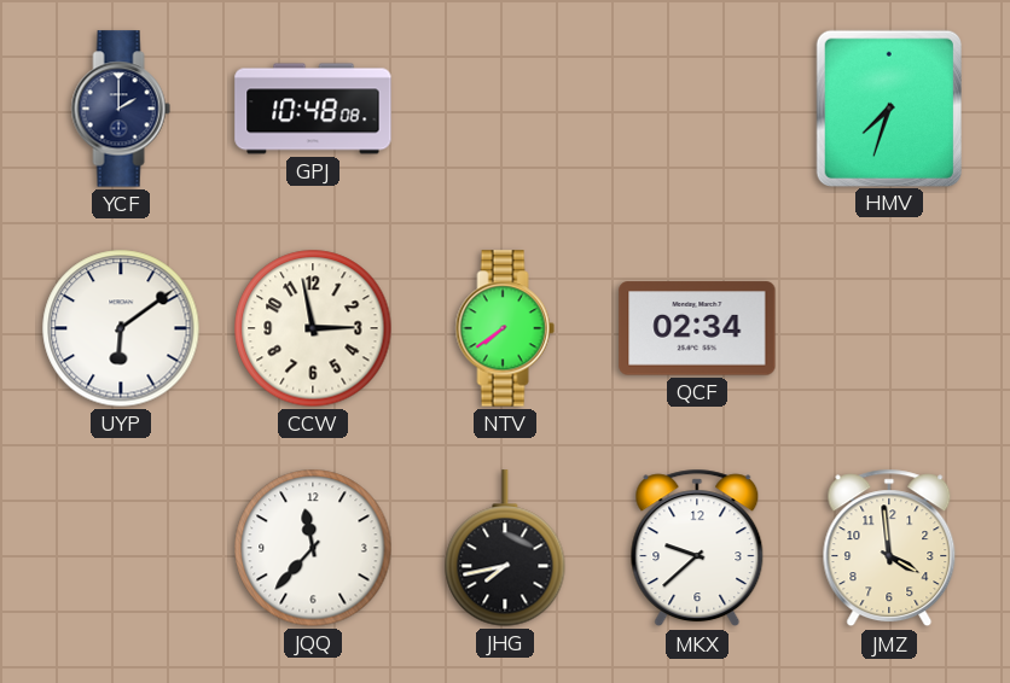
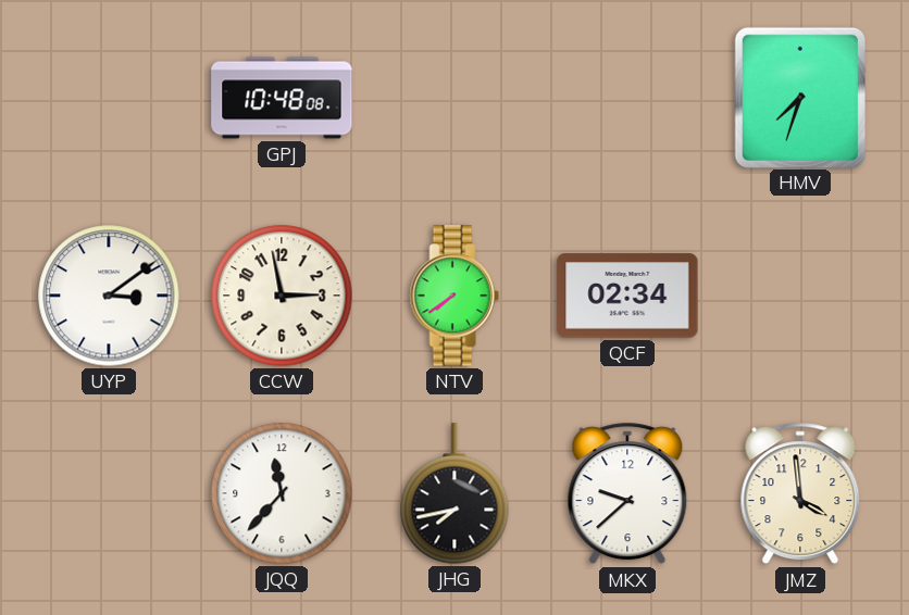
YCF: 2:00 -> none (121, 109)
UYP: 6:09 -> 3:09 (109, 296)
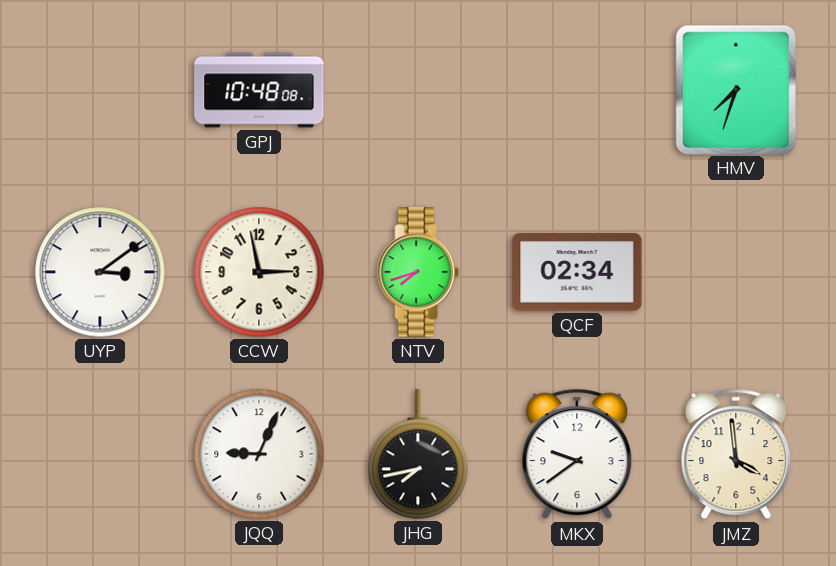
NTV: 7:39 -> 7:42 (418, 272)
JQQ: 11:37 -> 9:04 (259, 454)
MKX: 9:38 -> 9:39 (577, 454)
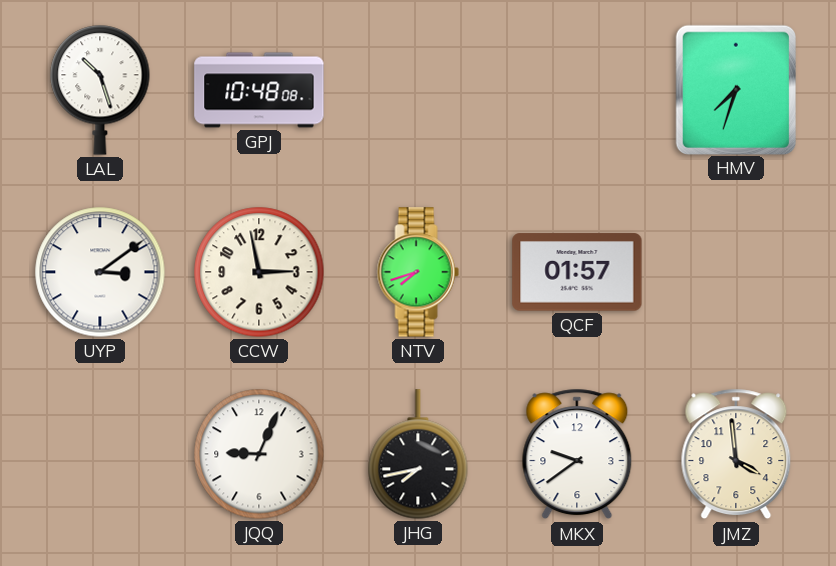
LAL: none -> 10:27 (100, 90)
QCF: 02:34 -> 01:57 (577, 272)
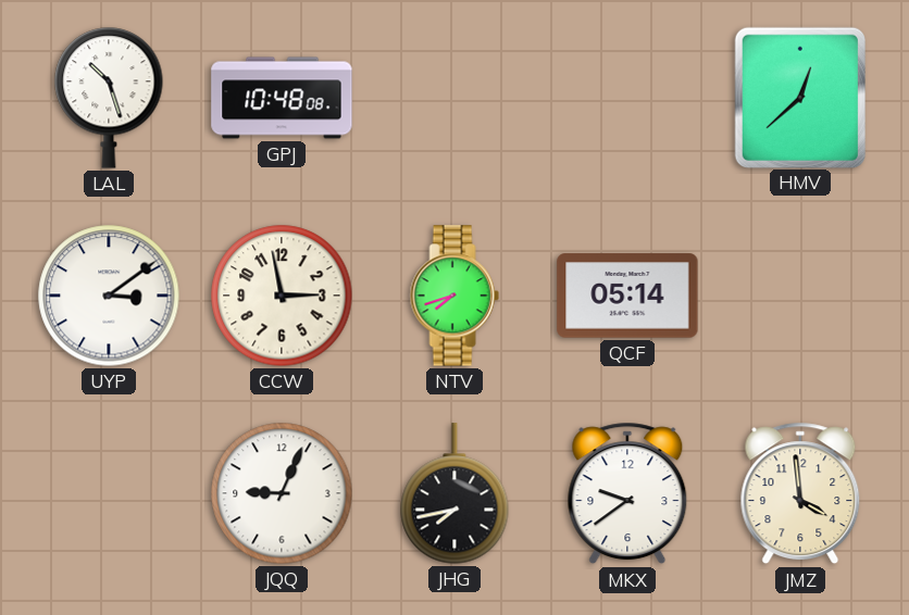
HMV: 7:33 -> 12:38 (799, 97)
QCF: 01:57 -> 05:14 (627, 296)
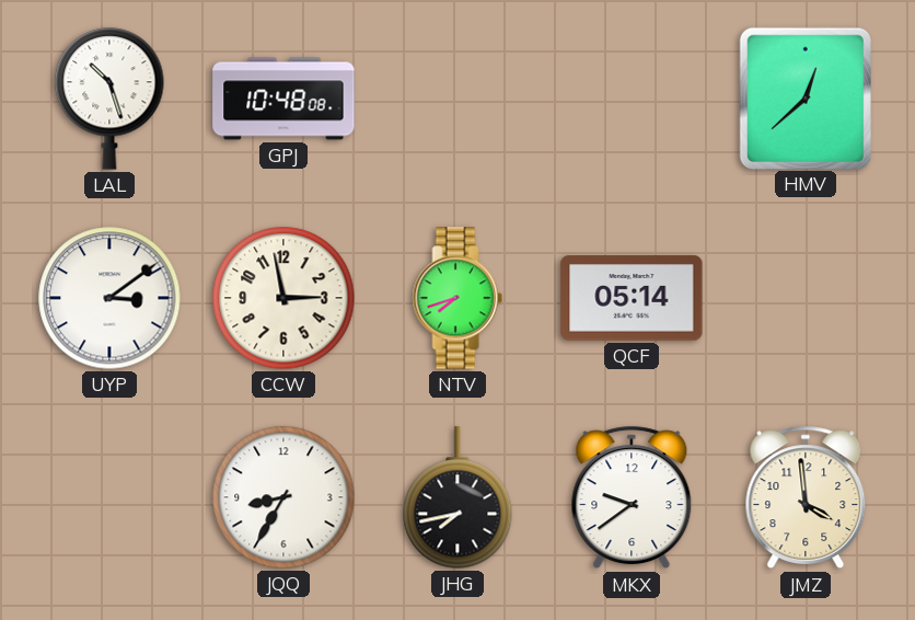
JQQ: 9:04 -> 8:35 (283, 497)
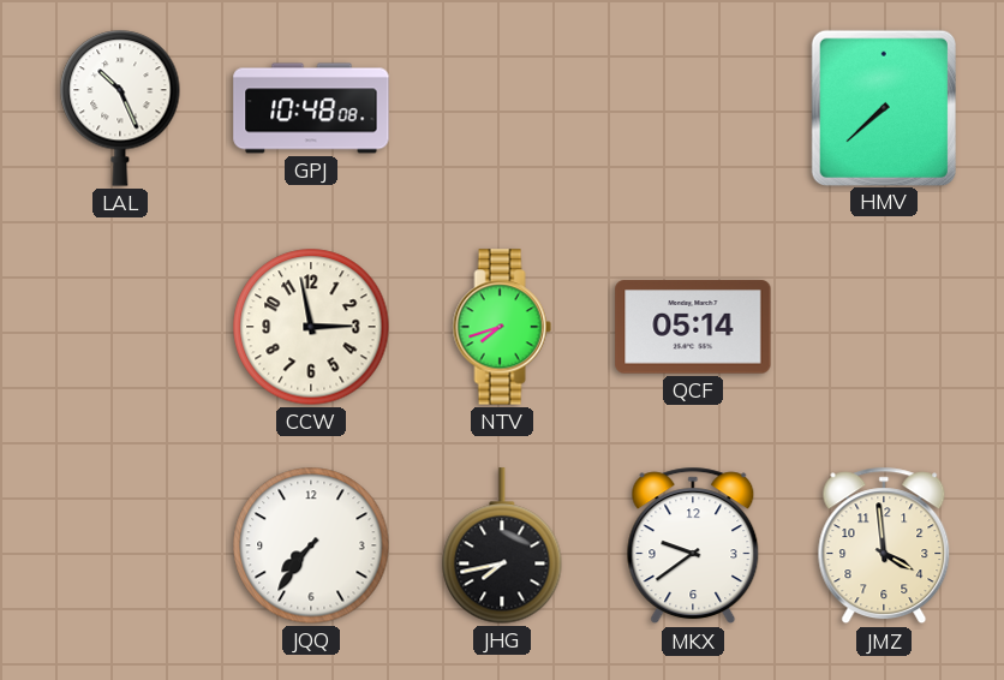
LAL: 10:27 -> 10:26 (120, 108)
HMV: 12:38 -> 7:38 (883, 107)
UYP: 3:09 -> none (109, 298)
JQQ: 8:35 -> 7:36 (311, 545)
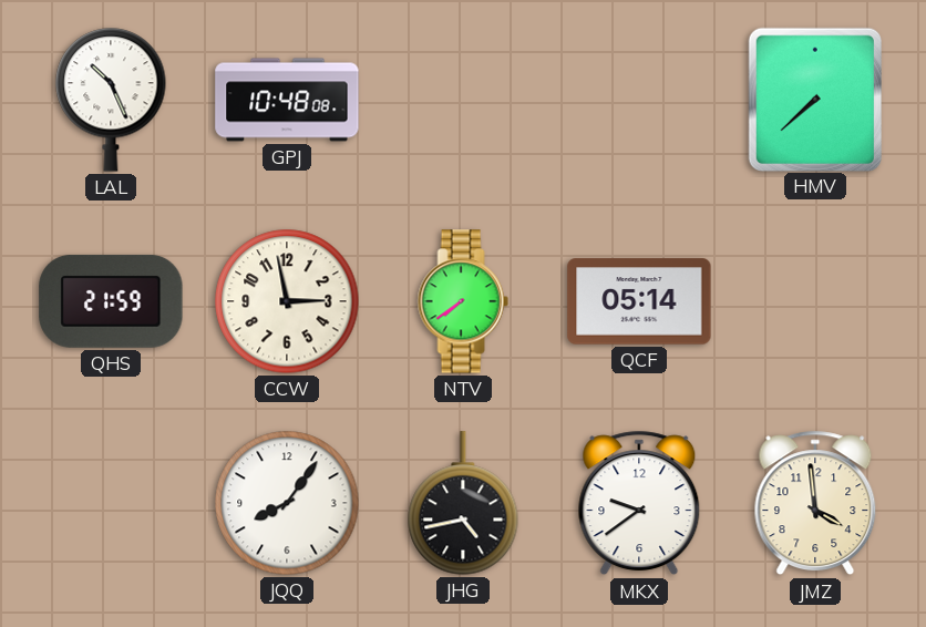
QHS: none -> 21:59 (111, 301)
NTV: 7:42 -> 7:39 (463, 301)
JQQ: 7:36 -> 8:06 (287, 503)
JHG: 7:43 -> 4:43 (463, 503)
